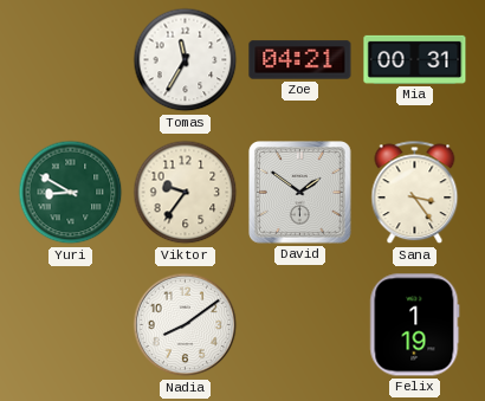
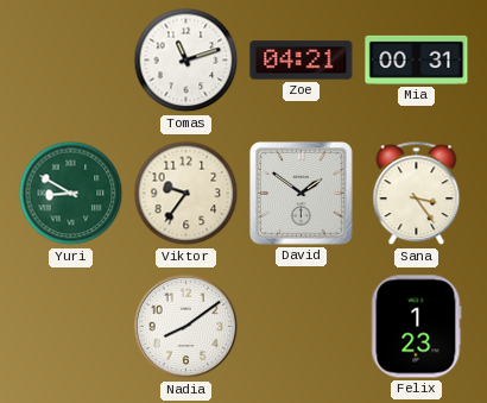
Tomas: 11:35 -> 11:12 (186, 61)
Felix: 1:19 -> 1:23 (417, 327)
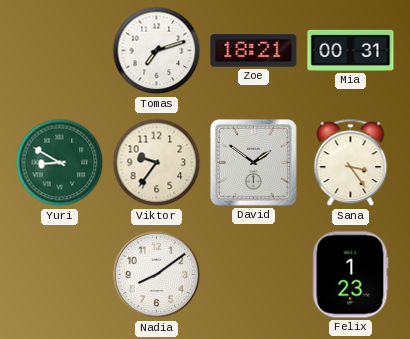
Tomas: 11:12 -> 7:12 (157, 51)
Zoe: 04:21 -> 18:21 (254, 51)
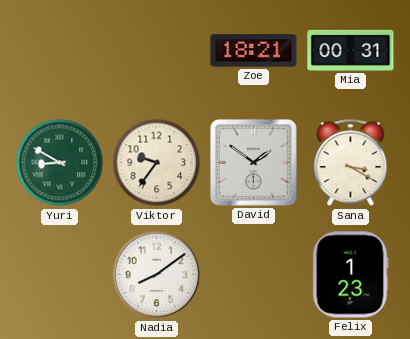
Tomas: 7:12 -> none (157, 51)
Sana: 3:24 -> 3:20 (351, 163)
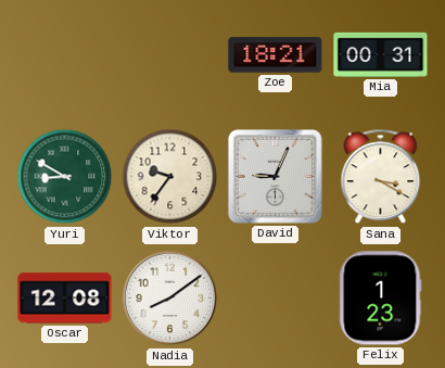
David: 1:51 -> 9:04 (276, 177)
Oscar: none -> 12:08 (65, 299)
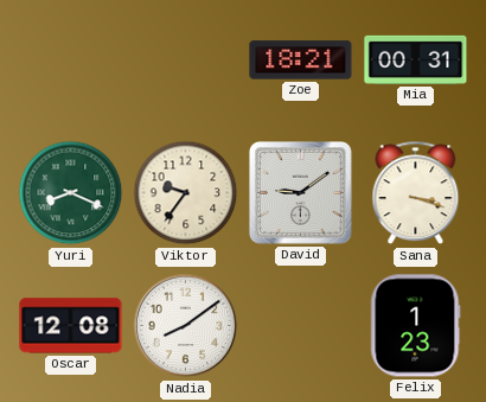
Yuri: 8:50 -> 8:19 (71, 193)
David: 9:04 -> 9:09 (301, 193)
Sana: 3:20 -> 3:18 (416, 193)
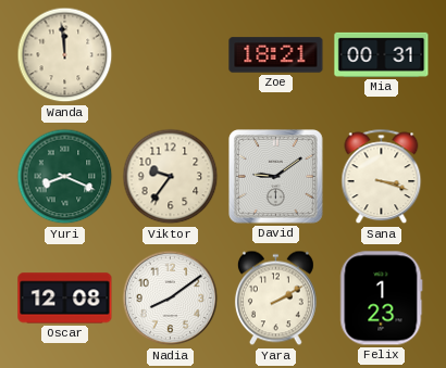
Wanda: none -> 11:59 (65, 55)
Yara: none -> 2:10 (275, 299)
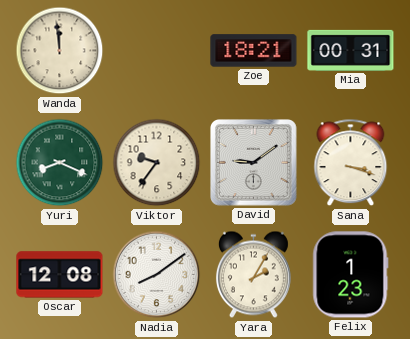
Yara: 2:10 -> 2:05 (253, 275)
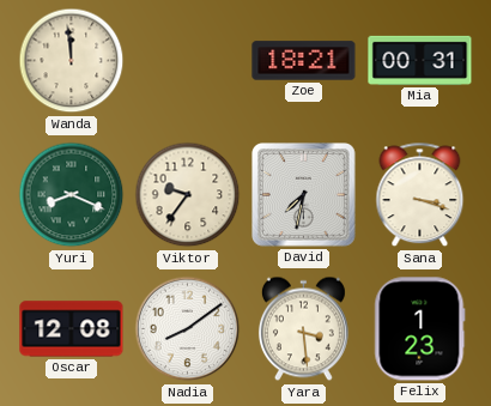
David: 9:09 -> 7:32 (304, 195)
Yara: 2:05 -> 3:29 (303, 329)
